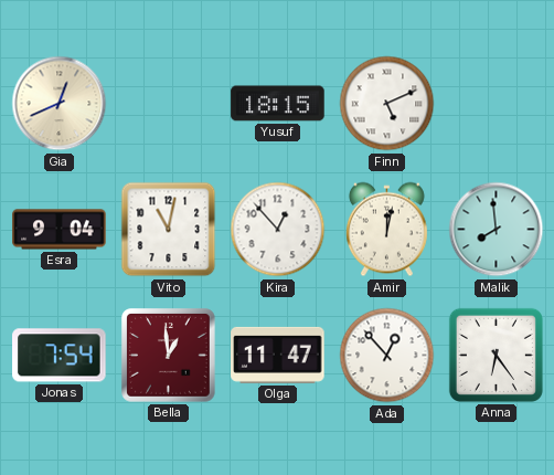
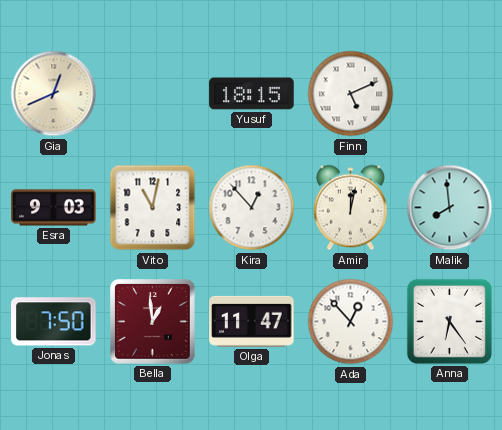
Esra: 9:04 -> 9:03 (54, 208)
Jonas: 7:54 -> 7:50 (54, 322)
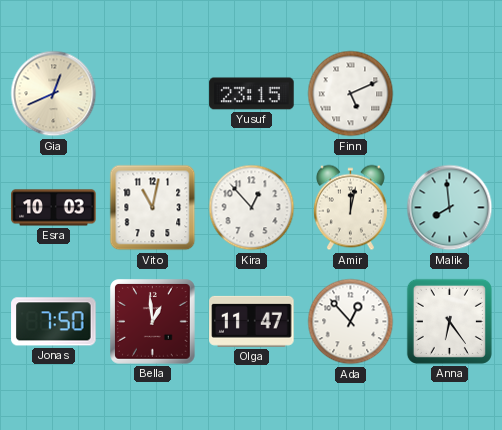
Yusuf: 18:15 -> 23:15 (252, 94)
Esra: 9:03 -> 10:03 (54, 208)
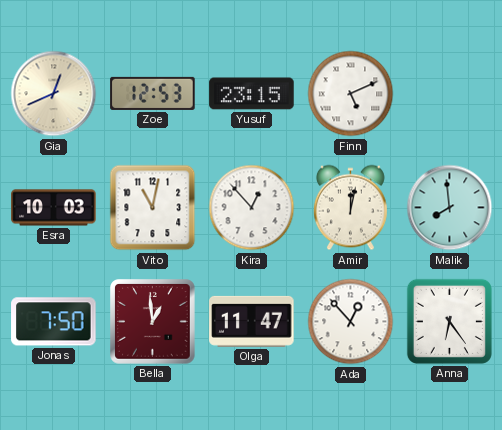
Zoe: none -> 12:53 (153, 93)
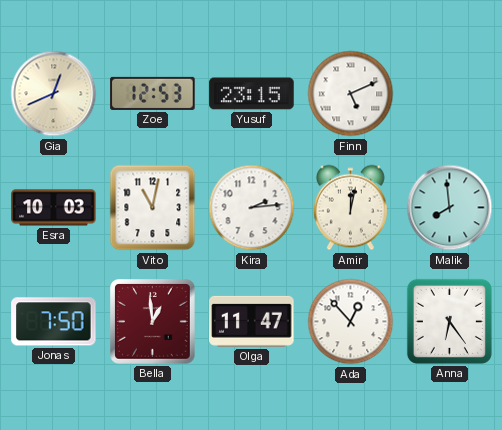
Kira: 12:53 -> 2:14 (252, 208)
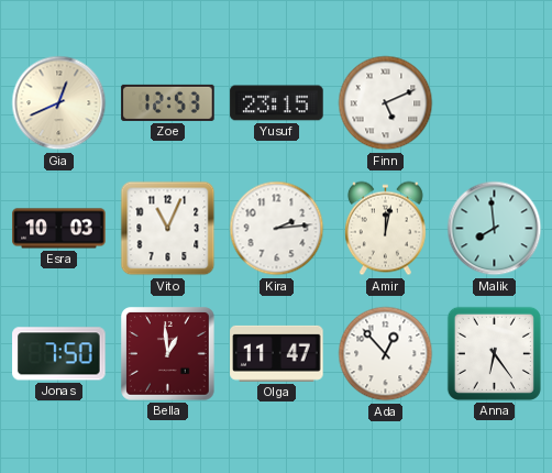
Vito: 11:02 -> 11:04 (168, 229)
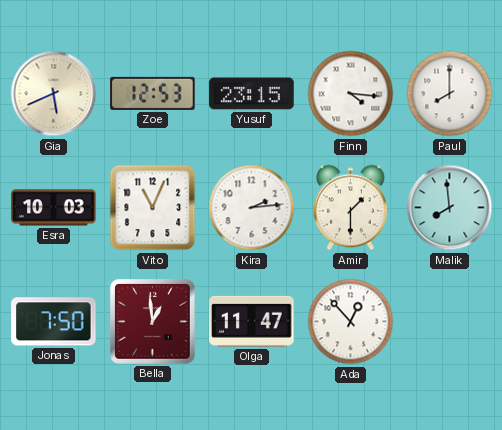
Gia: 12:41 -> 5:41 (54, 94)
Finn: 5:11 -> 4:16 (351, 94)
Paul: none -> 8:00 (450, 94)
Amir: 12:02 -> 1:30 (350, 208)
Anna: 6:24 -> none (494, 353)
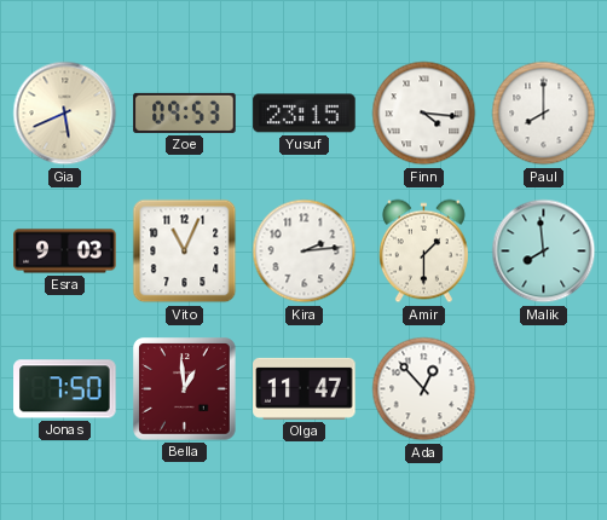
Zoe: 12:53 -> 09:53 (185, 112)
Esra: 10:03 -> 9:03 (65, 252)
